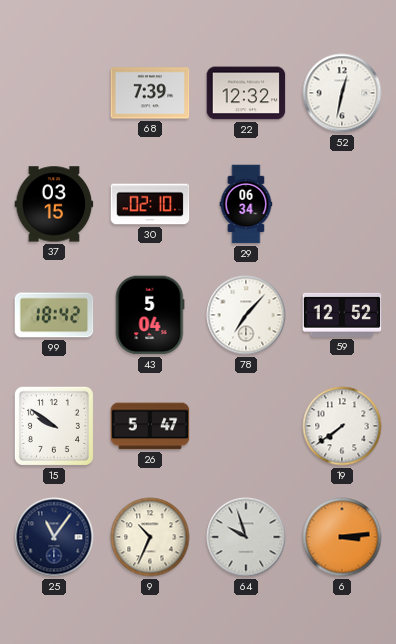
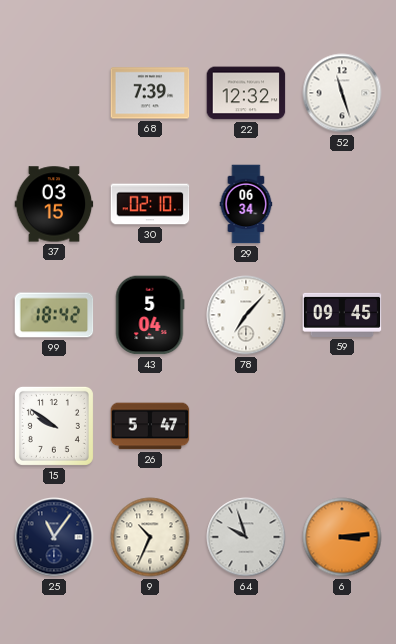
52: 12:32 -> 11:27 (342, 93)
59: 12:52 -> 09:45 (342, 315)
19: 7:39 -> none (342, 426)
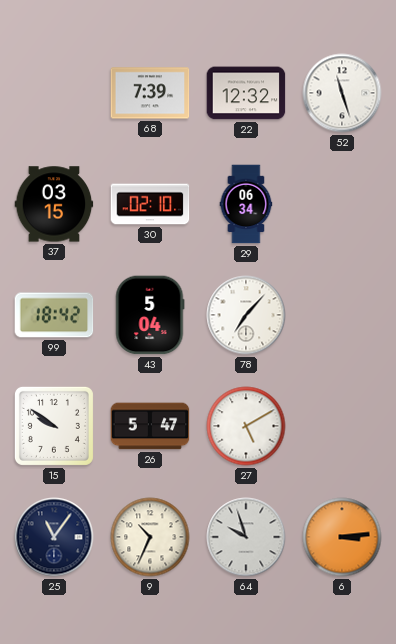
59: 09:45 -> none (342, 315)
27: none -> 5:10 (246, 426)
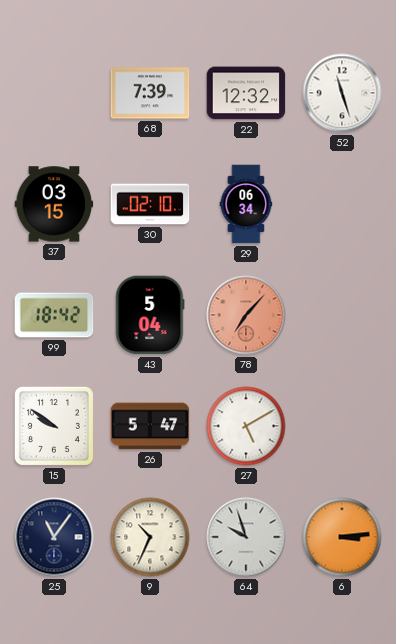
78 dial: white -> salmon (246, 315)
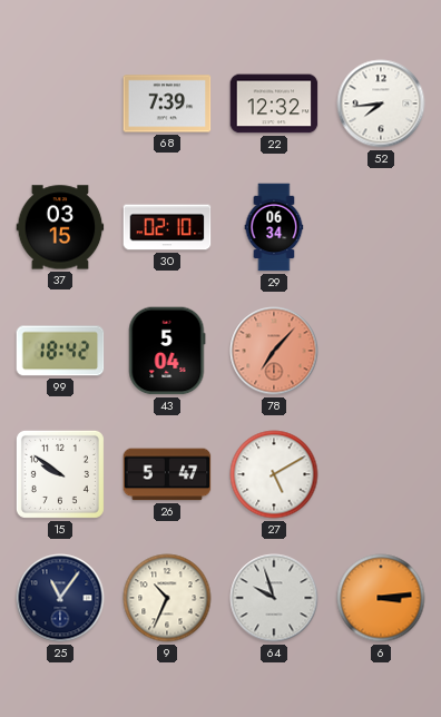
52: 11:27 -> 7:44 (381, 104)
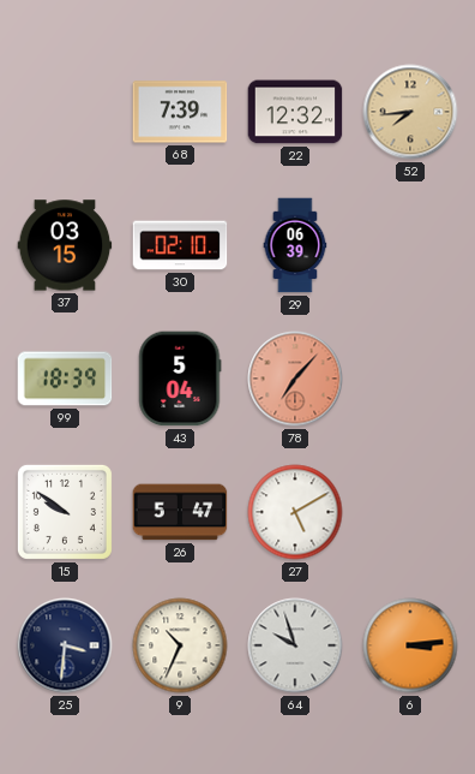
52 dial: white -> champagne (410, 112)
29: 06:34 -> 06:39 (295, 245)
99: 18:42 -> 18:39 (65, 379)
25: 11:06 -> 3:31 (65, 645)
